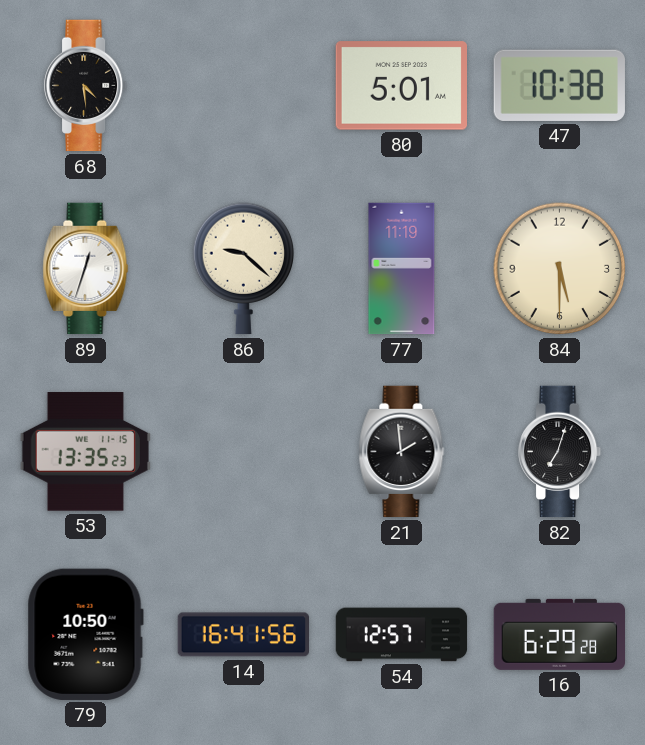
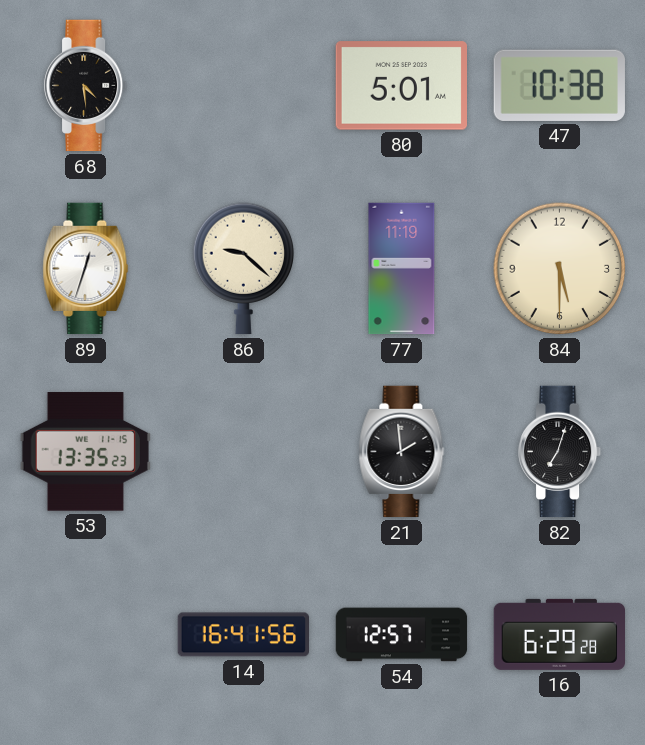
79: 10:50 -> none (85, 634)
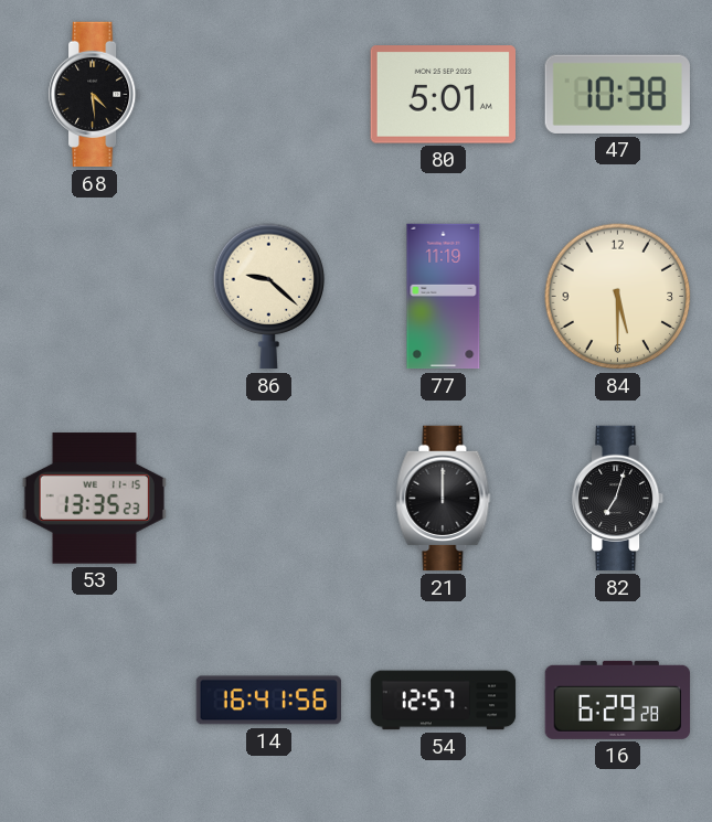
89: 12:33 -> none (86, 269)
21: 1:59 -> 12:00 (444, 499)
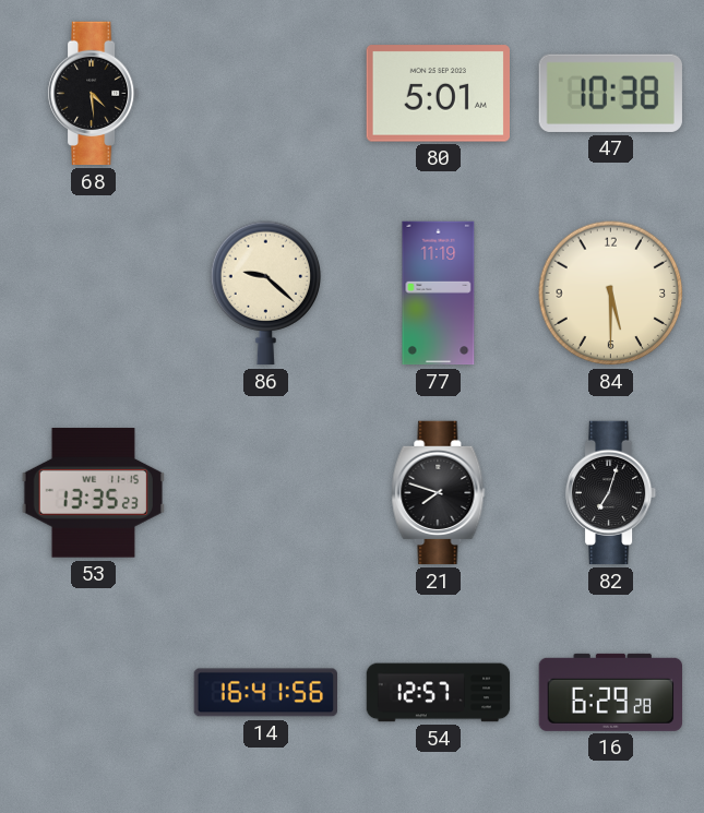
21: 12:00 -> 7:48 (439, 493)
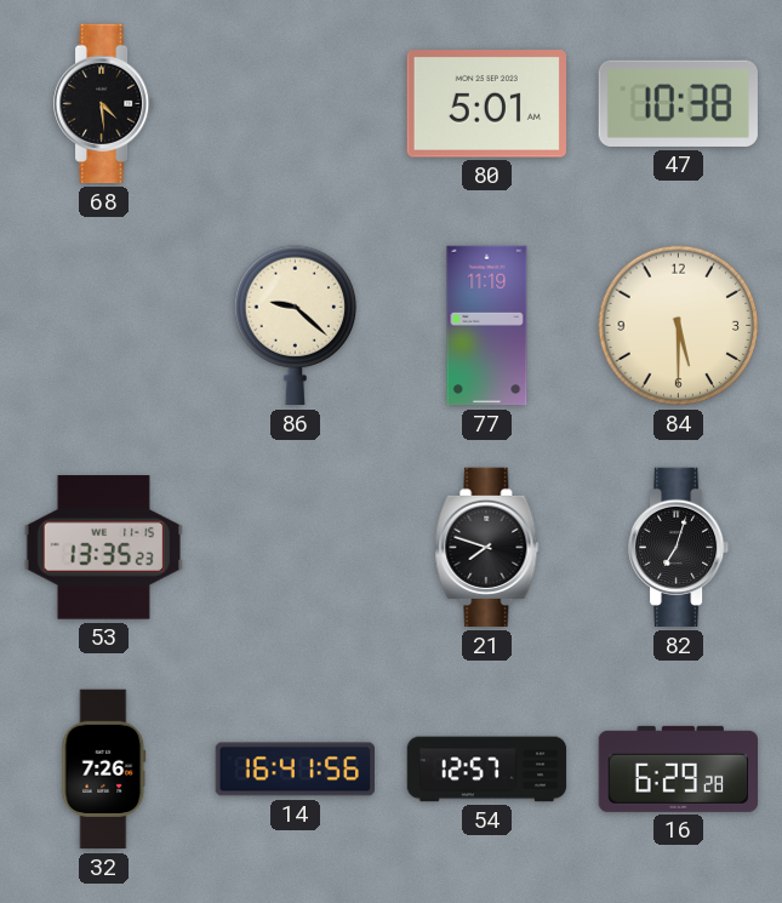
32: none -> 7:26 (104, 770)
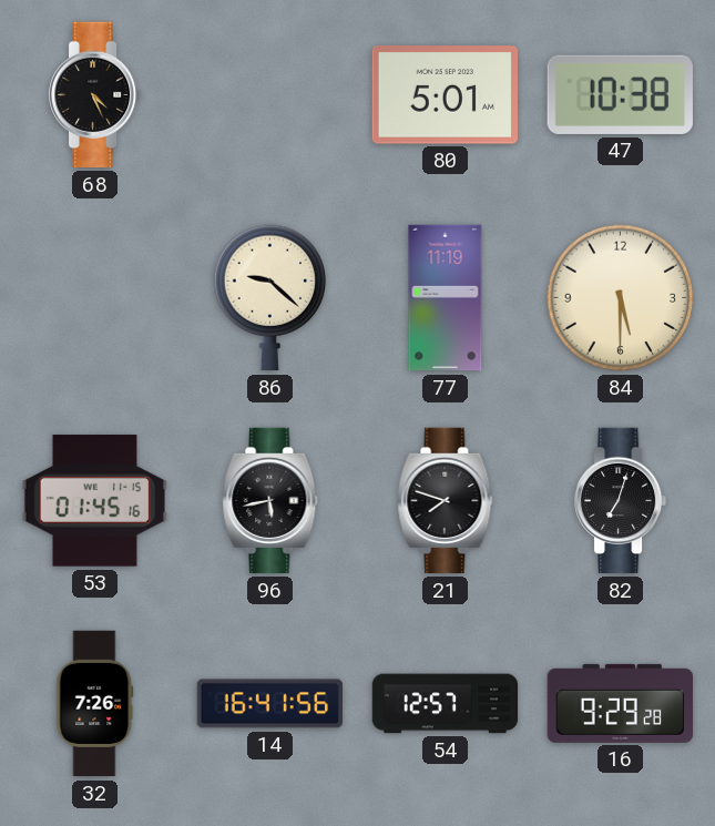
68: 4:29 -> 4:26 (95, 95)
53: 13:35 -> 01:45 (94, 501)
96: none -> 5:43 (270, 501)
16: 6:29 -> 9:29 (621, 703)
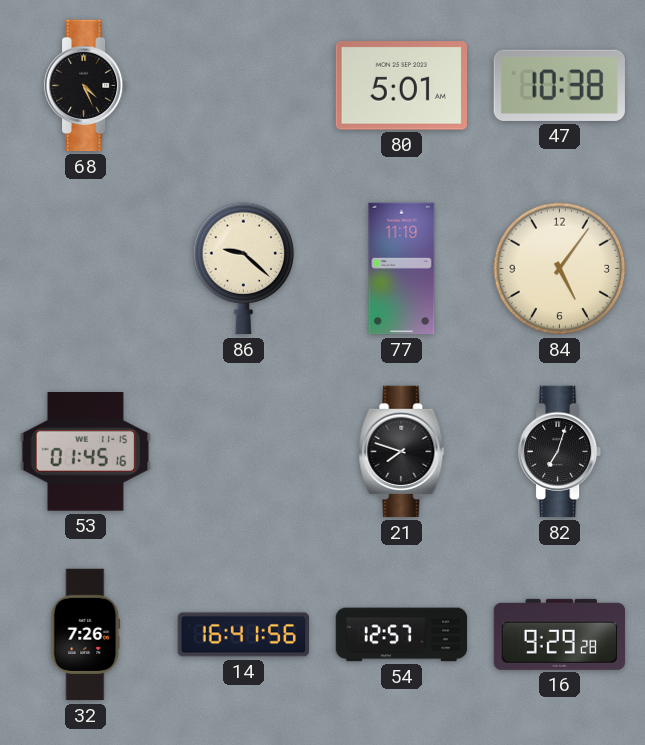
84: 5:30 -> 5:06 (560, 269)
96: 5:43 -> none (270, 501)
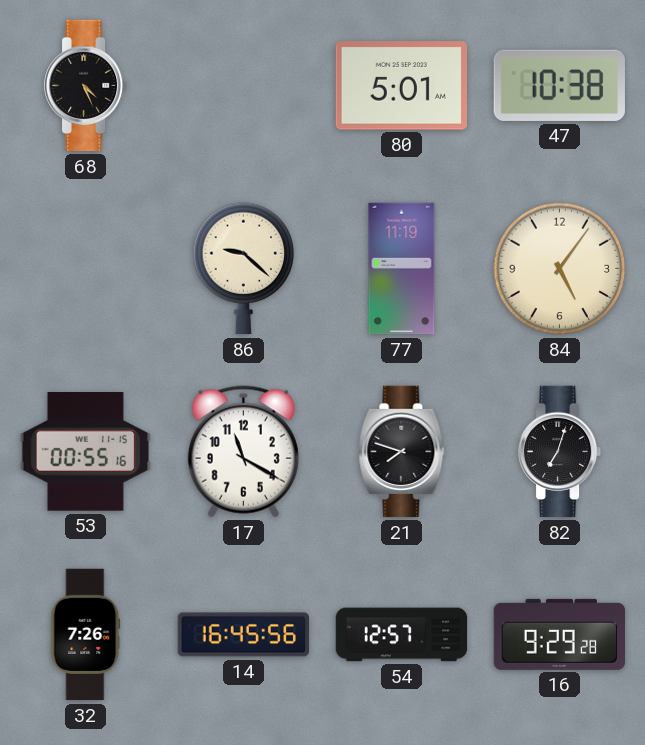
53: 01:45 -> 00:55 (85, 452)
17: none -> 11:20 (243, 452)
14: 16:41 -> 16:45 (243, 635)
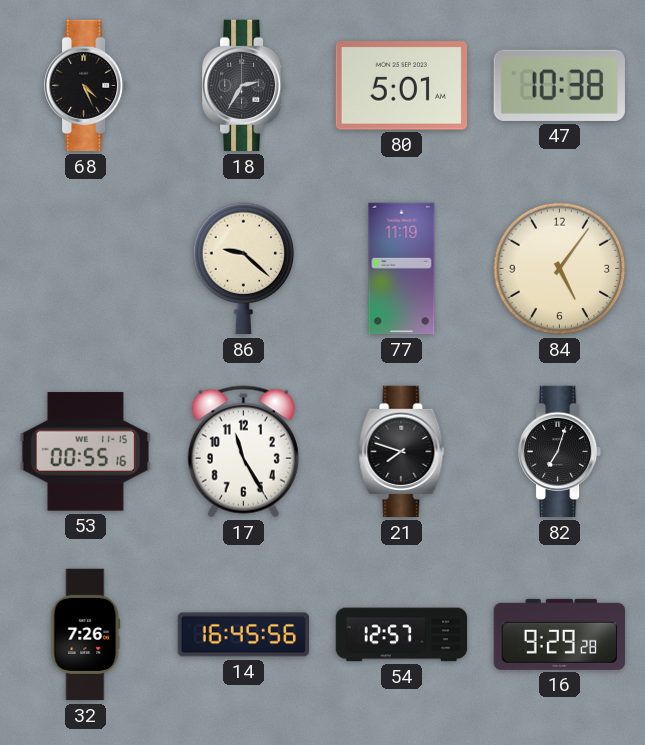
18: none -> 2:35 (244, 86)
17: 11:20 -> 11:25 (243, 452)
